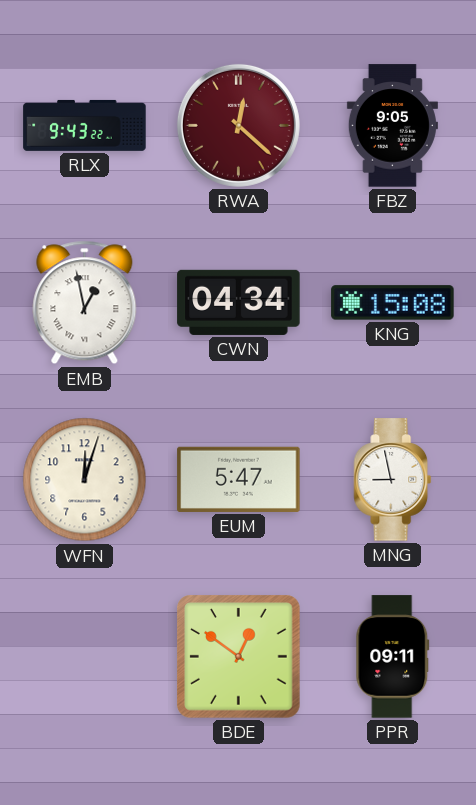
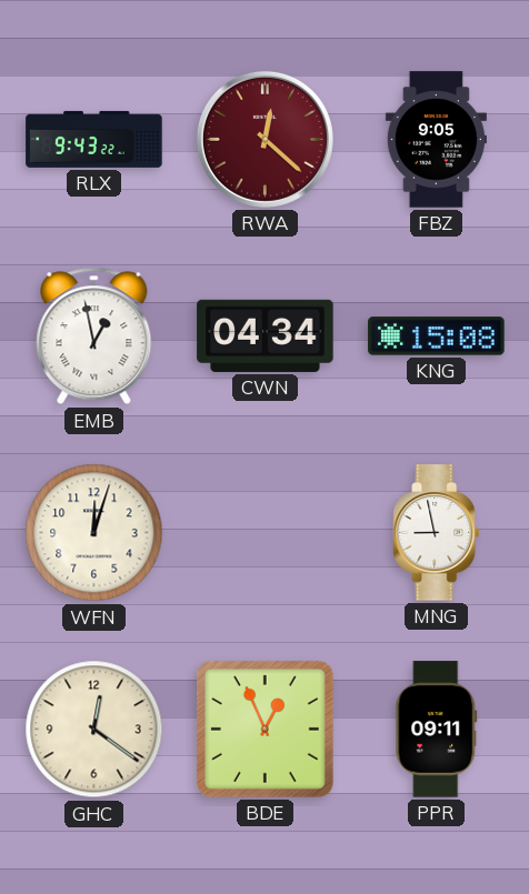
EUM: 5:47 -> none (239, 479)
GHC: none -> 12:21 (94, 730)
BDE: 12:51 -> 12:56 (266, 730)
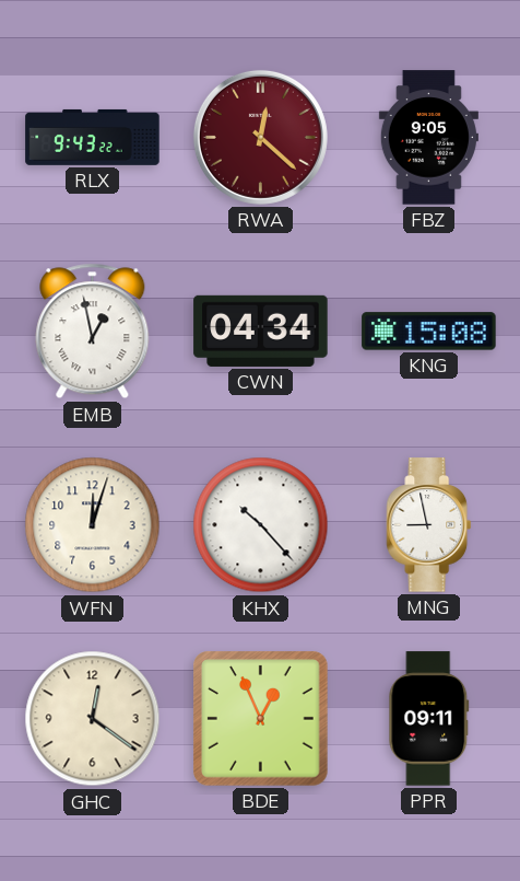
KHX: none -> 10:23 (261, 525)
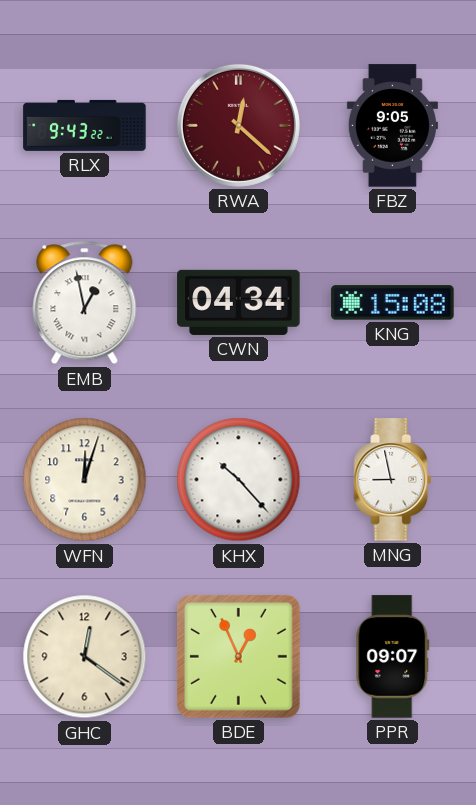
PPR: 09:11 -> 09:07 (393, 657)
